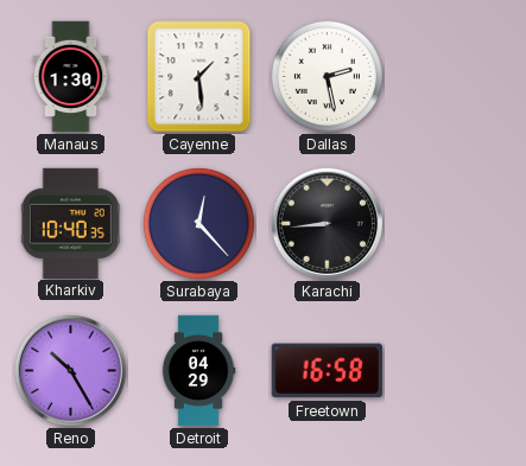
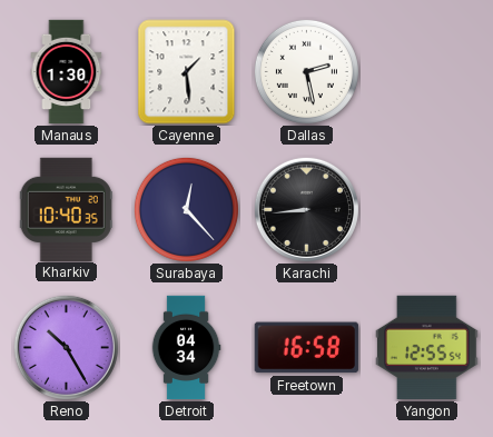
Detroit: 04:29 -> 04:34 (186, 348)
Yangon: none -> 12:55 (427, 347)
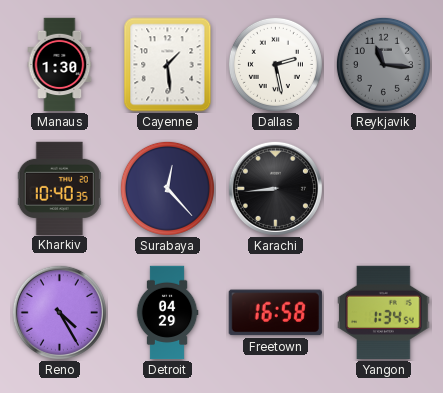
Reykjavik: none -> 11:16 (383, 64)
Reno: 10:25 -> 4:25 (59, 312)
Detroit: 04:34 -> 04:29 (167, 313)
Yangon: 12:55 -> 1:34 (384, 312)
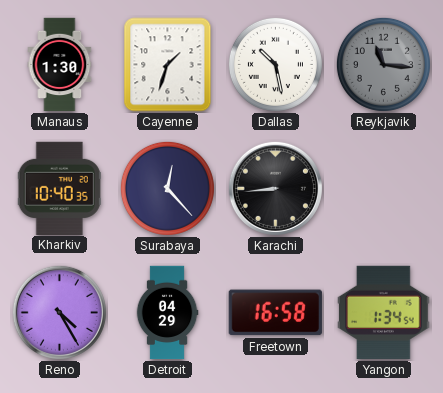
Cayenne: 1:29 -> 1:33 (168, 65)
Dallas: 2:28 -> 10:28 (275, 64)
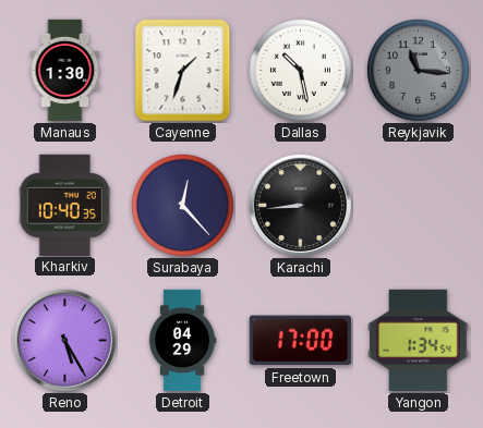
Reno: 4:25 -> 5:25 (64, 340)
Freetown: 16:58 -> 17:00 (300, 341)
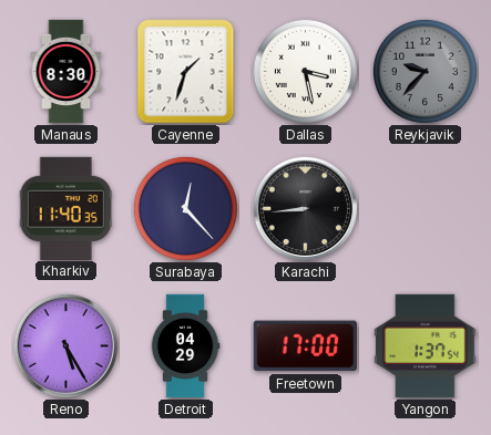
Manaus: 1:30 -> 8:30 (67, 72)
Dallas: 10:28 -> 3:28 (305, 71)
Reykjavik: 11:16 -> 9:37 (424, 71)
Kharkiv: 10:40 -> 11:40 (65, 208)
Yangon: 1:34 -> 1:37 (426, 345)
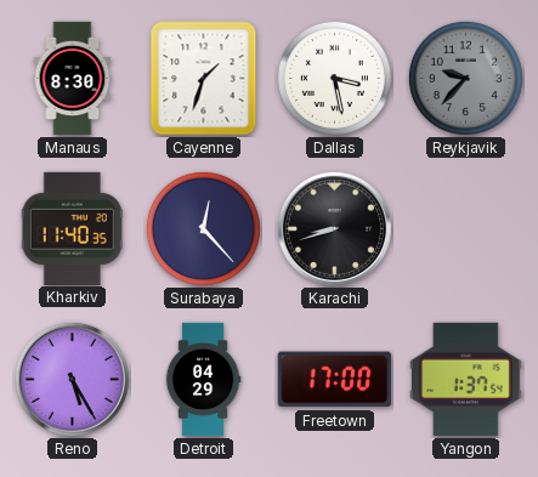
Karachi: 8:44 -> 8:42 (334, 228)
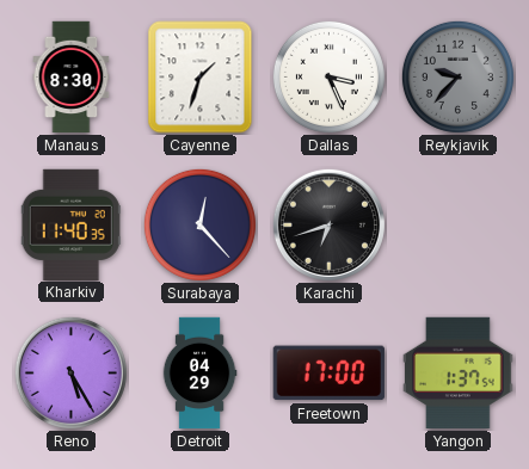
Dallas: 3:28 -> 3:26 (328, 76)
Karachi: 8:42 -> 6:42 (328, 224)
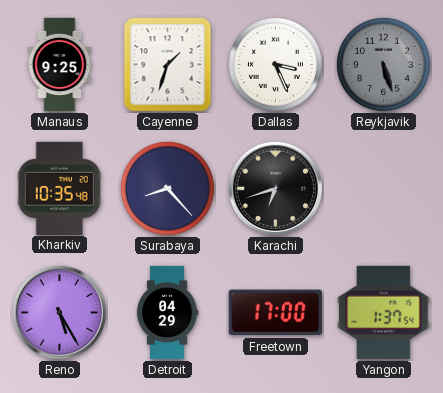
Manaus: 8:30 -> 9:25 (60, 65)
Reykjavik: 9:37 -> 5:27 (383, 64)
Kharkiv: 11:40 -> 10:35 (59, 188)
Surabaya: 12:23 -> 8:23 (167, 188)
